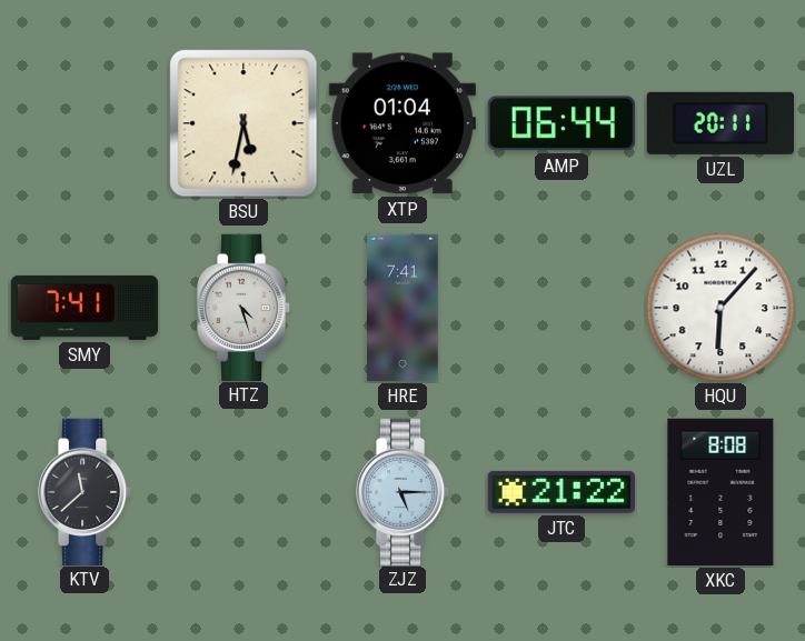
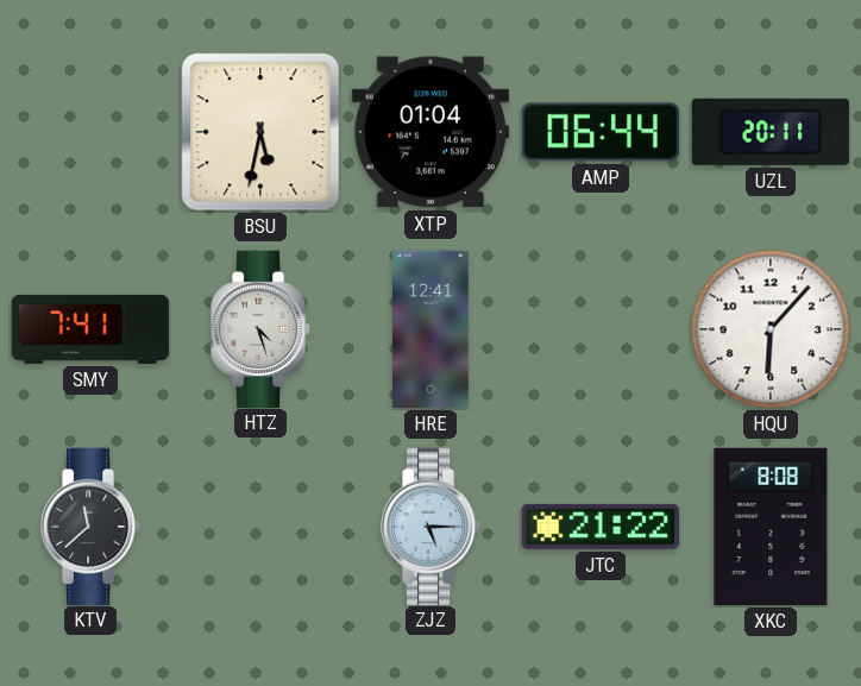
HRE: 7:41 -> 12:41 (430, 329)
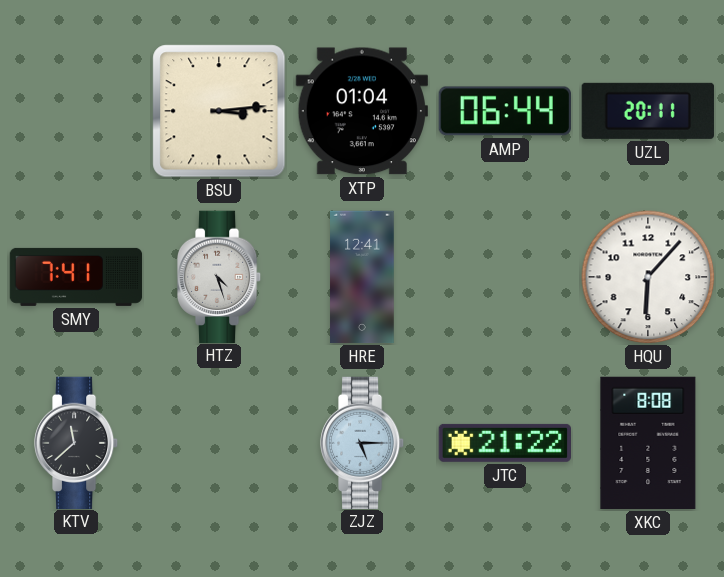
BSU: 5:32 -> 3:14 (219, 111)
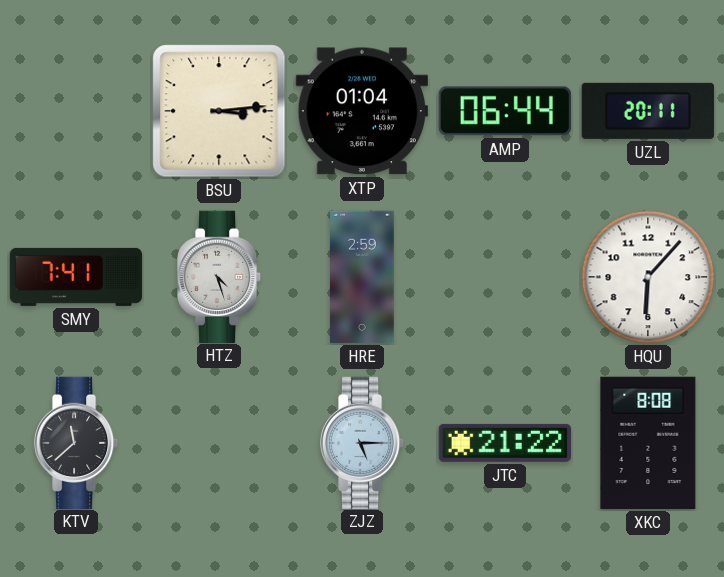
HRE: 12:41 -> 2:59 (362, 277)
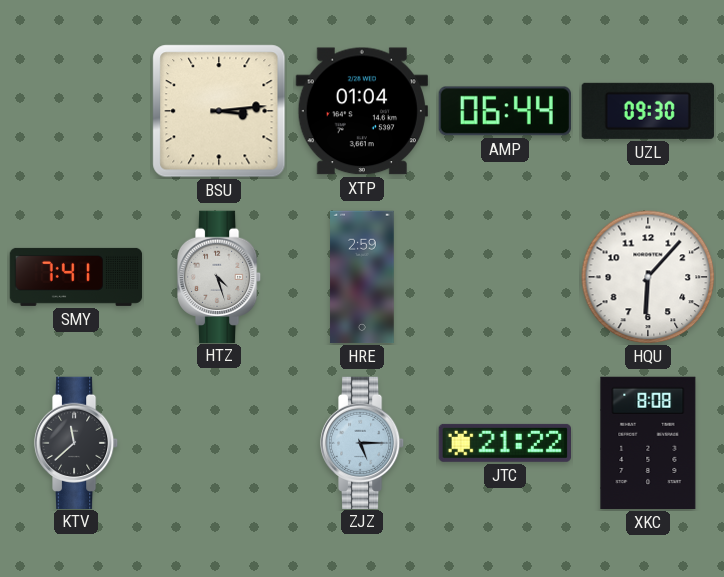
UZL: 20:11 -> 09:30 (648, 111)
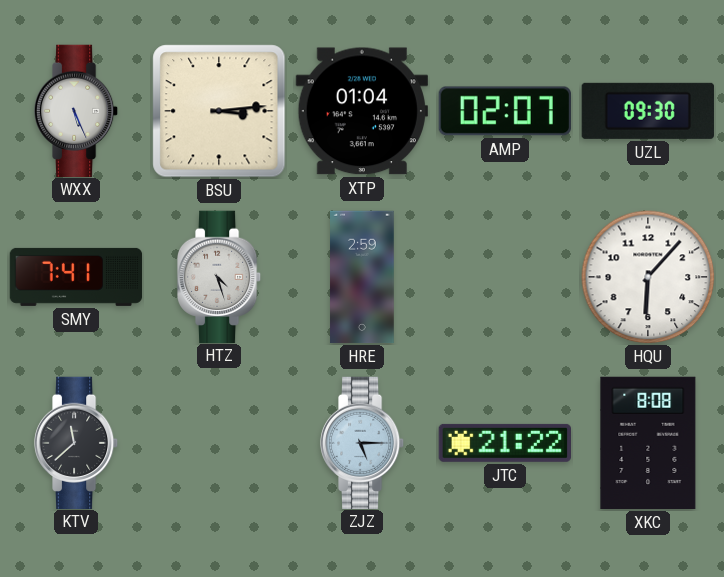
WXX: none -> 5:26 (76, 110)
AMP: 06:44 -> 02:07 (505, 111)
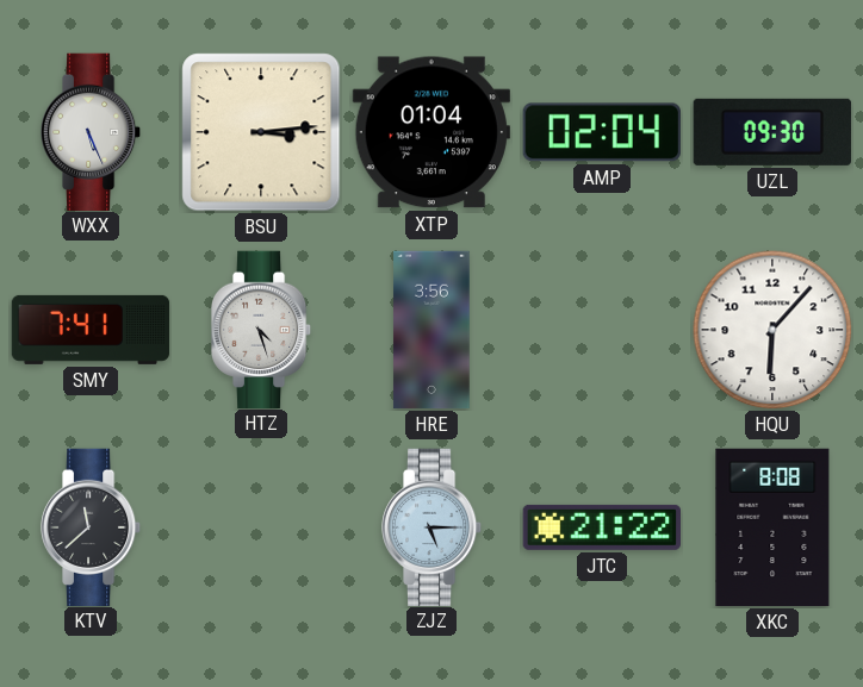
AMP: 02:07 -> 02:04 (602, 132)
HRE: 2:59 -> 3:56 (431, 330)
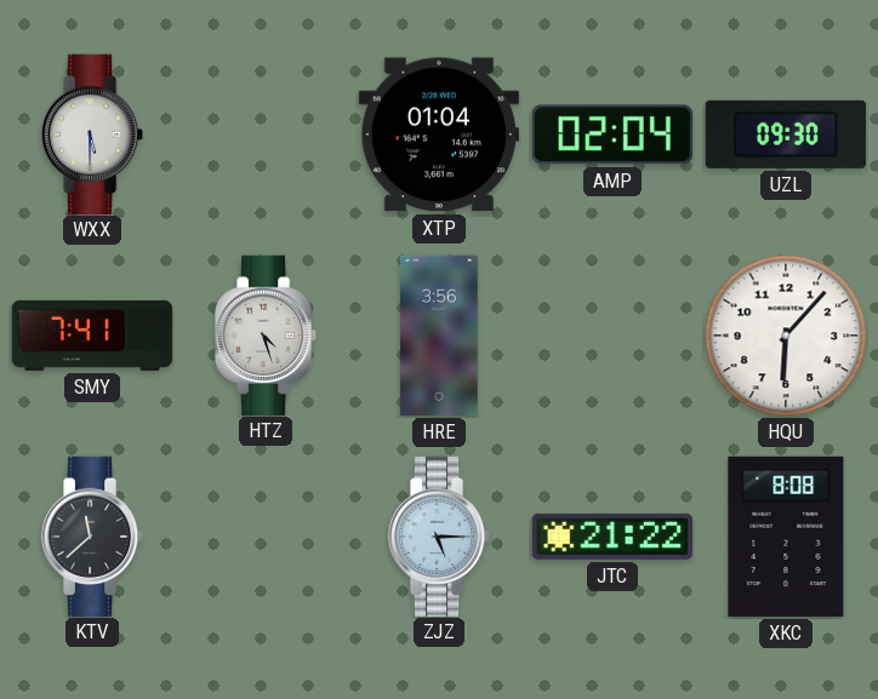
WXX: 5:26 -> 5:30 (92, 133)
BSU: 3:14 -> none (261, 132)
